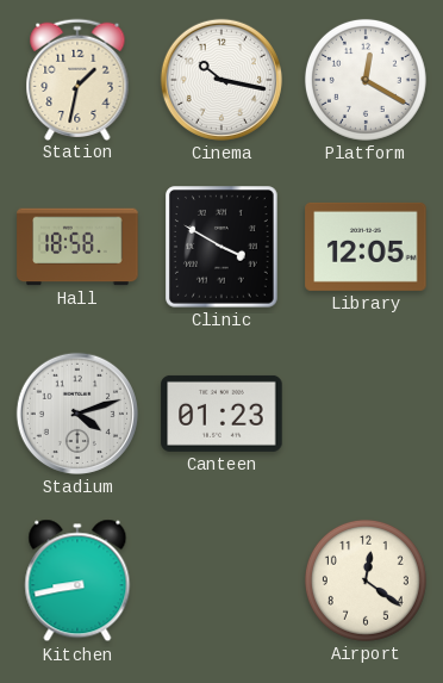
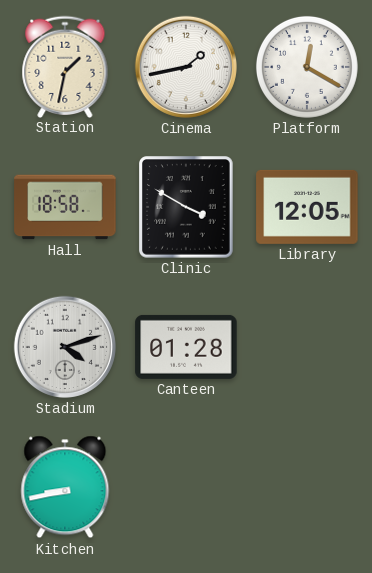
Cinema: 10:17 -> 1:43 (186, 67)
Canteen: 01:23 -> 01:28 (186, 347)
Airport: 12:21 -> none (366, 580)
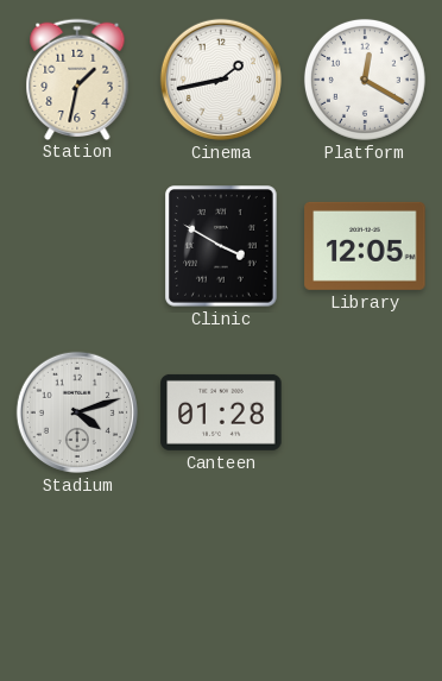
Hall: 18:58 -> none (65, 207)
Kitchen: 8:43 -> none (65, 487)
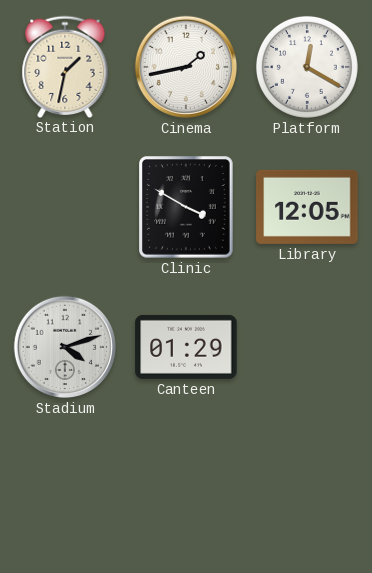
Canteen: 01:28 -> 01:29 (186, 347)
